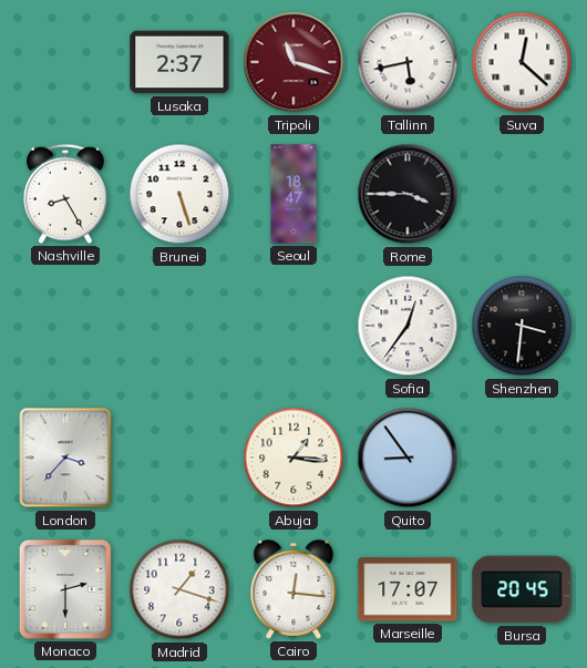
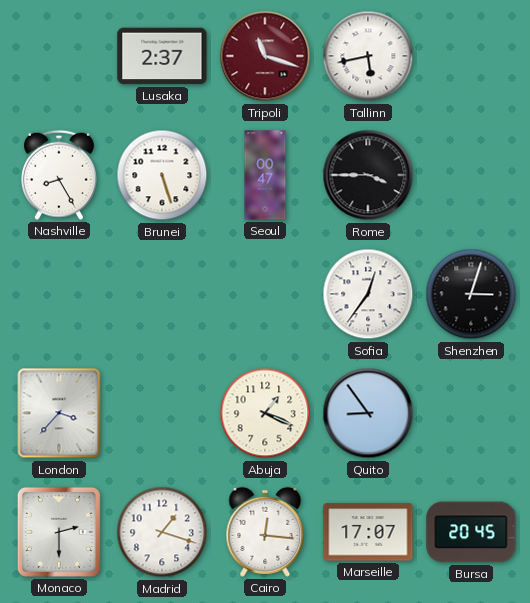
Suva: 12:22 -> none (522, 62)
Seoul: 18:47 -> 00:47 (265, 175)
Shenzhen: 3:31 -> 3:03 (471, 294)
Abuja: 1:16 -> 1:19 (265, 413)
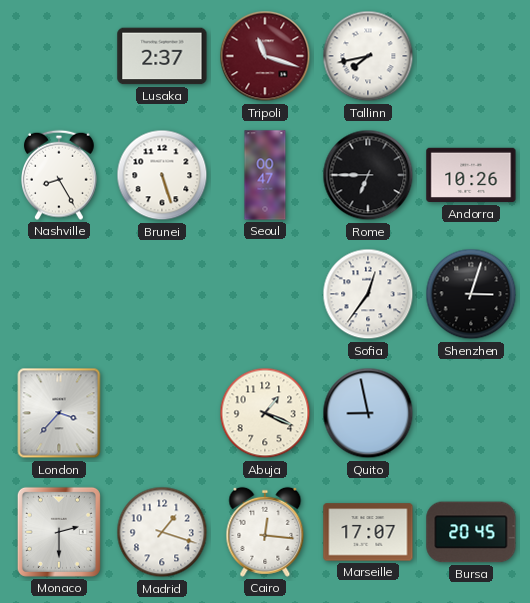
Tallinn: 5:43 -> 7:43 (368, 56)
Rome: 3:45 -> 6:45 (368, 175)
Andorra: none -> 10:26 (471, 175)
Quito: 8:54 -> 8:58 (368, 413)
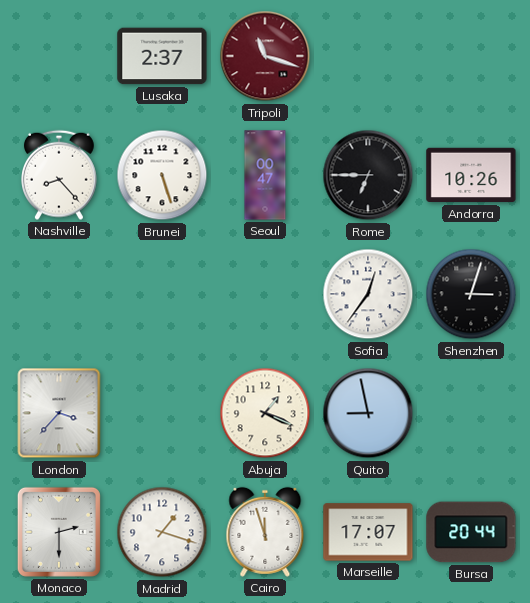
Tallinn: 7:43 -> none (368, 56)
Nashville: 8:25 -> 8:23 (60, 175)
Cairo: 12:16 -> 11:57 (265, 532)
Bursa: 20:45 -> 20:44 (471, 532)
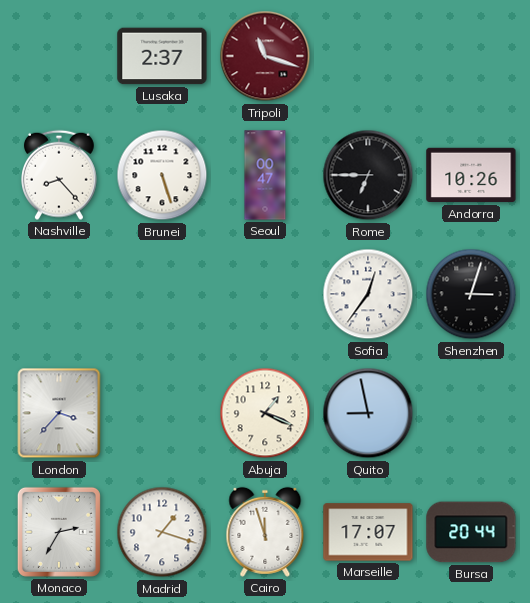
Monaco: 2:30 -> 2:35 (59, 532)
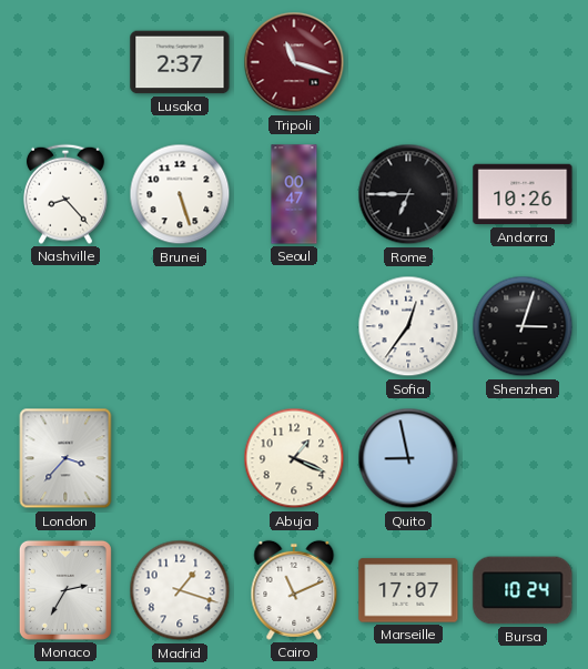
Cairo: 11:57 -> 11:11 (294, 590)
Bursa: 20:44 -> 10:24 (523, 590)
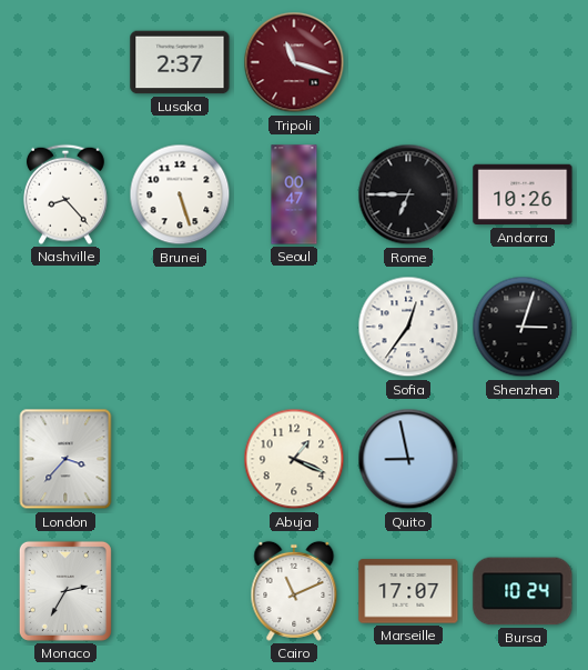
Madrid: 1:18 -> none (180, 590)
